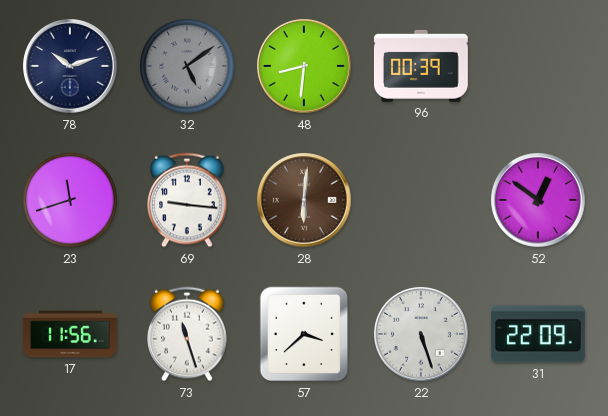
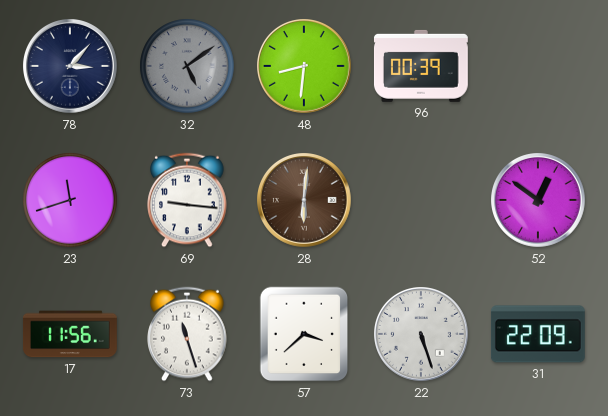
78: 10:12 -> 3:07 (71, 67)
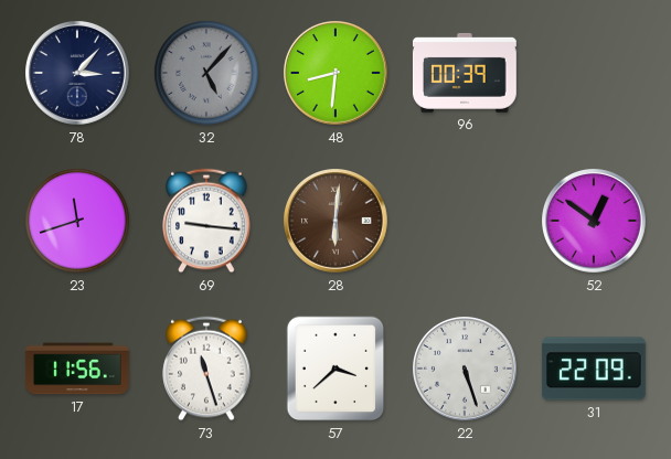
32: 5:09 -> 5:07 (206, 73)
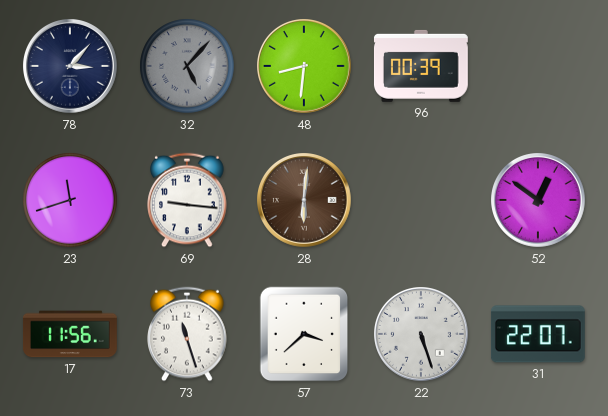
31: 22:09 -> 22:07 (538, 334)
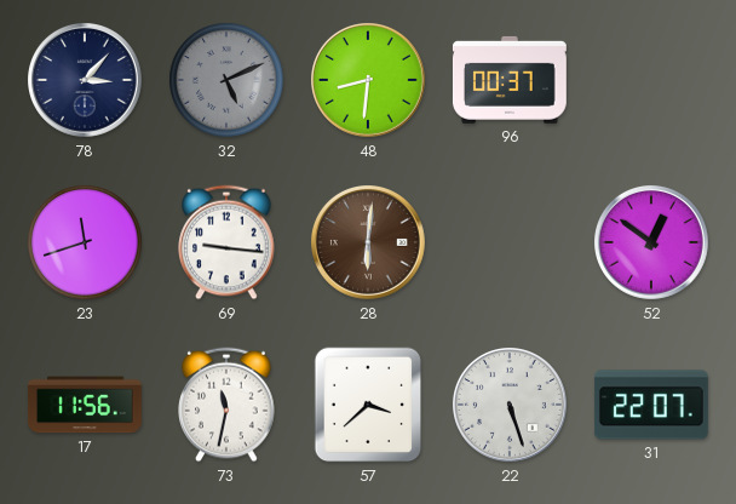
32: 5:07 -> 5:11 (226, 80)
96: 00:39 -> 00:37 (510, 80)
73: 11:27 -> 11:32 (226, 405)
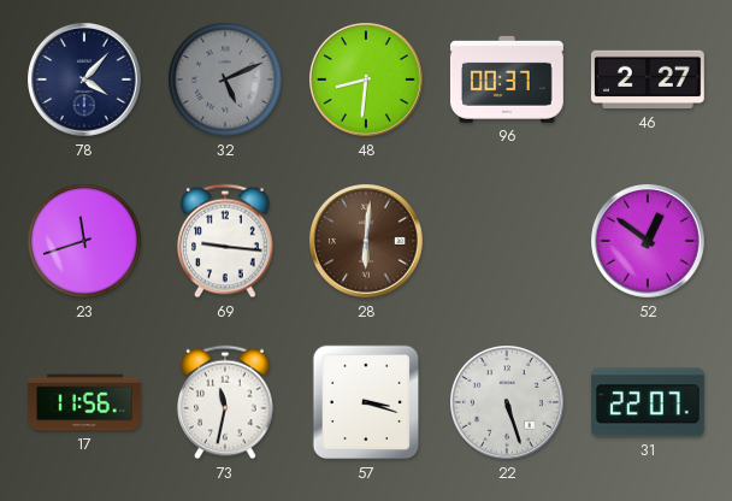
78: 3:07 -> 4:07 (85, 81)
46: none -> 2:27 (648, 79)
57: 3:38 -> 3:18 (366, 402)
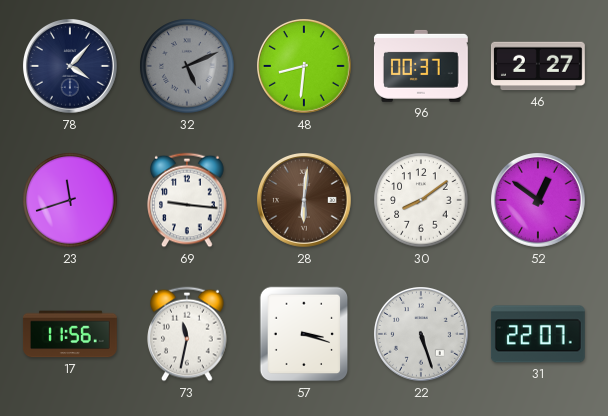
30: none -> 8:09 (421, 200)
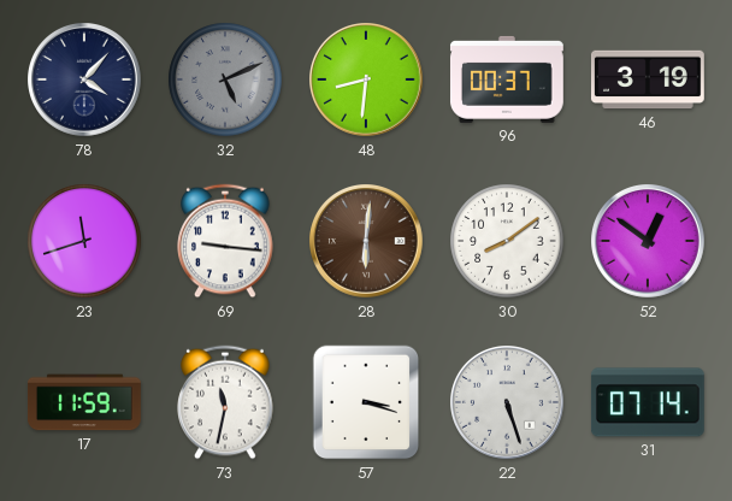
46: 2:27 -> 3:19 (648, 79)
17: 11:56 -> 11:59 (84, 402)
31: 22:07 -> 07:14 (648, 402)
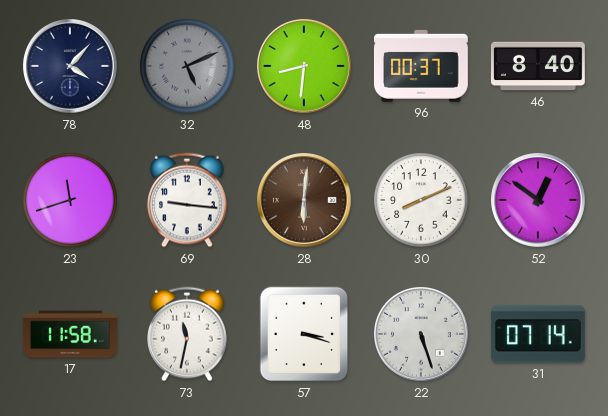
46: 3:19 -> 8:40 (538, 66)
30: 8:09 -> 8:11 (421, 200)
17: 11:59 -> 11:58 (70, 334)
